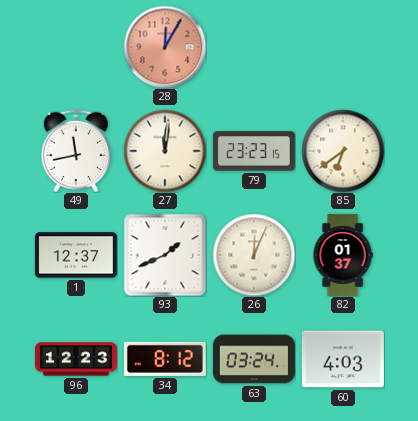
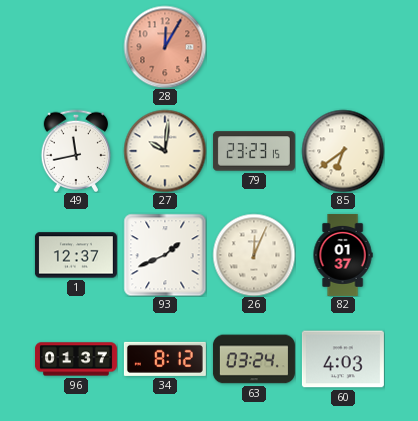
27: 12:01 -> 10:01 (165, 151)
96: 12:23 -> 01:37 (76, 359)
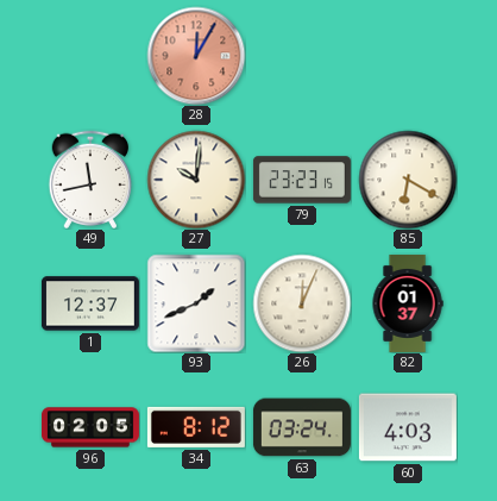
85: 6:39 -> 6:20 (408, 180)
96: 01:37 -> 02:05 (90, 427)
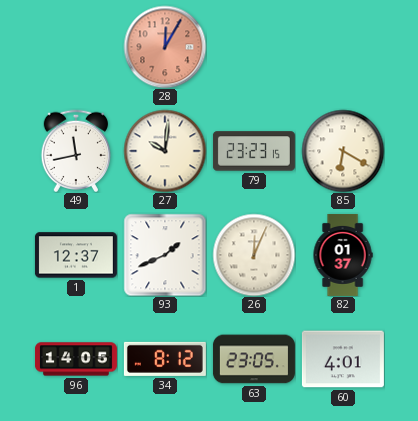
96: 02:05 -> 14:05 (76, 359)
63: 03:24 -> 23:05 (254, 359)
60: 4:03 -> 4:01 (343, 359)
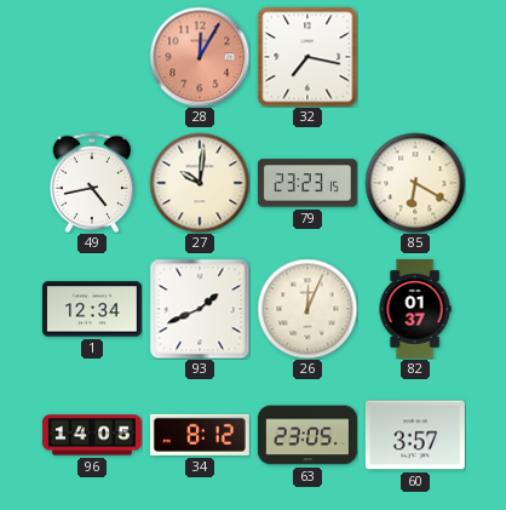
32: none -> 7:17 (307, 57)
49: 11:43 -> 4:43 (92, 182)
1: 12:37 -> 12:34 (92, 309)
60: 4:01 -> 3:57 (415, 435)
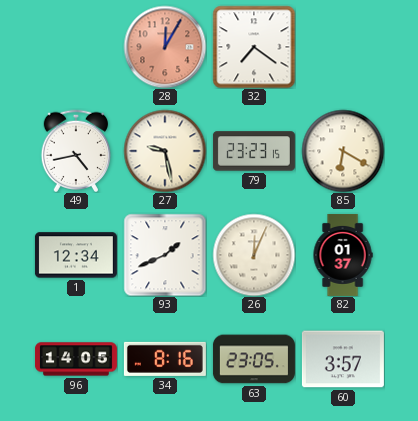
32: 7:17 -> 7:21 (254, 47)
27: 10:01 -> 9:28 (165, 151)
34: 8:12 -> 8:16 (165, 359)
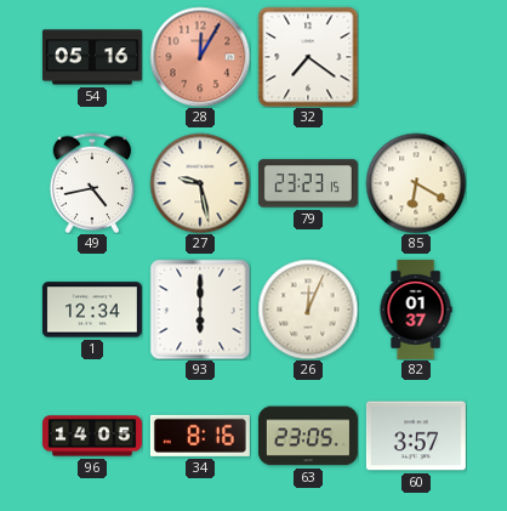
54: none -> 05:16 (92, 57)
93: 1:41 -> 6:00 (200, 310)
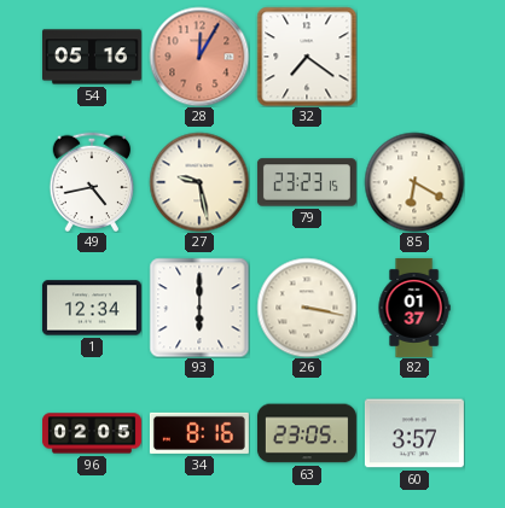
26: 12:04 -> 3:17 (307, 308)
96: 14:05 -> 02:05 (92, 433)
